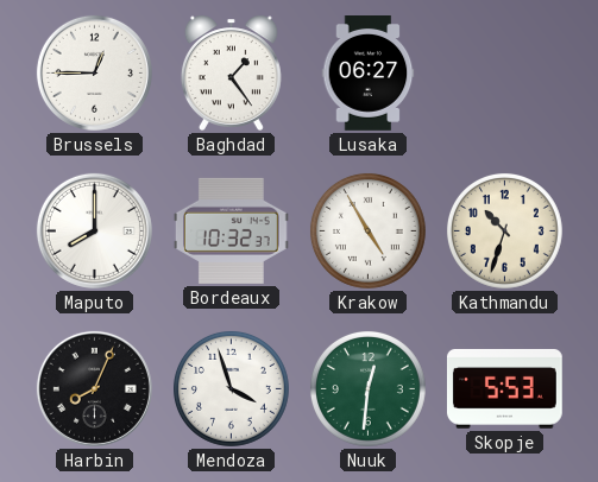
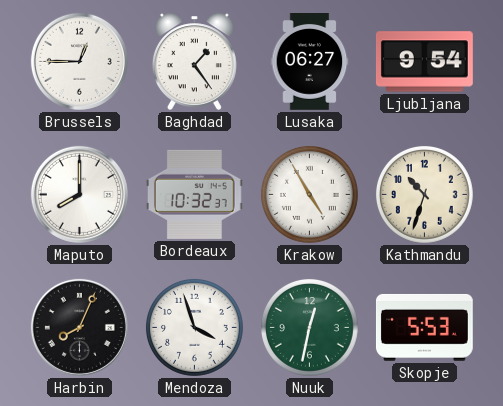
Ljubljana: none -> 9:54 (425, 62)
Nuuk: 12:31 -> 12:32 (309, 327)
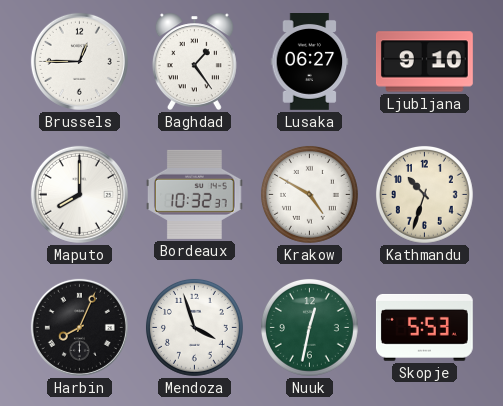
Ljubljana: 9:54 -> 9:10 (425, 62)
Krakow: 4:55 -> 4:50 (309, 194)
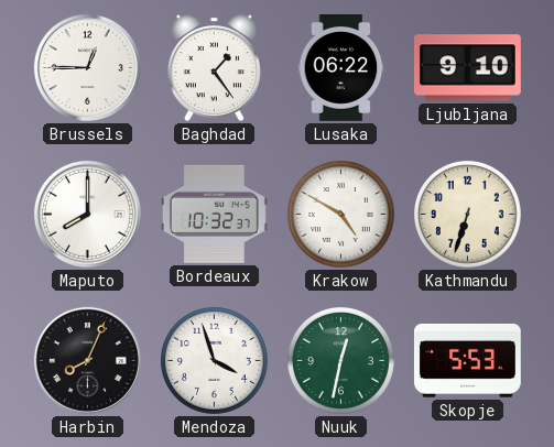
Lusaka: 06:27 -> 06:22 (341, 68)
Kathmandu: 10:33 -> 6:33 (467, 214)
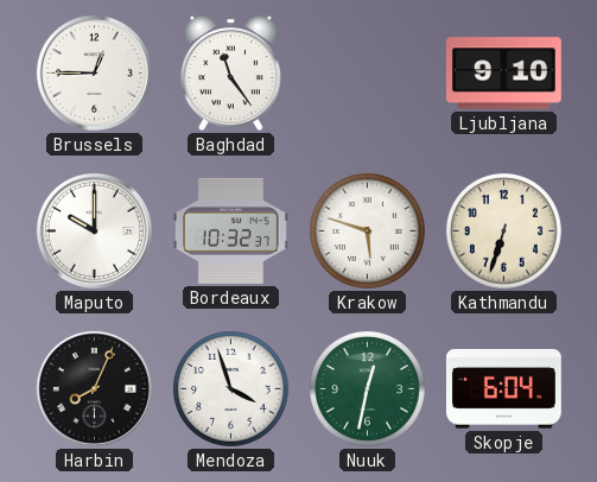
Baghdad: 1:24 -> 11:24 (230, 72)
Lusaka: 06:22 -> none (341, 68)
Maputo: 8:00 -> 10:00 (94, 230)
Krakow: 4:50 -> 5:48 (367, 230)
Skopje: 5:53 -> 6:04 (503, 388)
